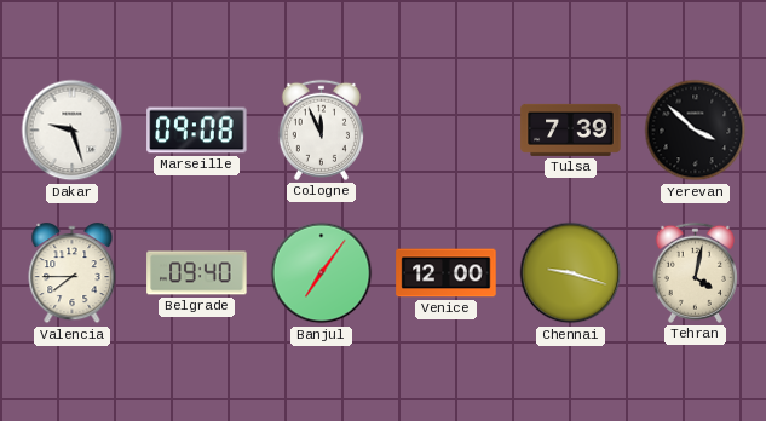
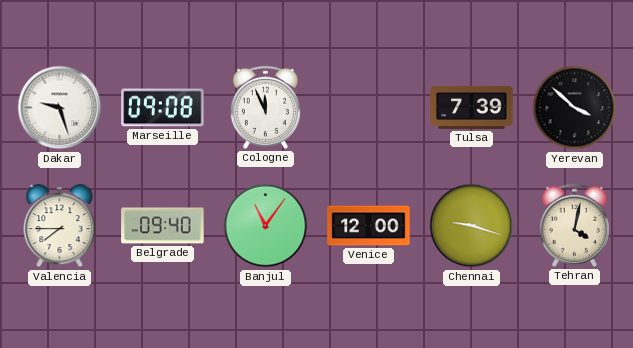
Banjul: 7:06 -> 11:06 (266, 226)
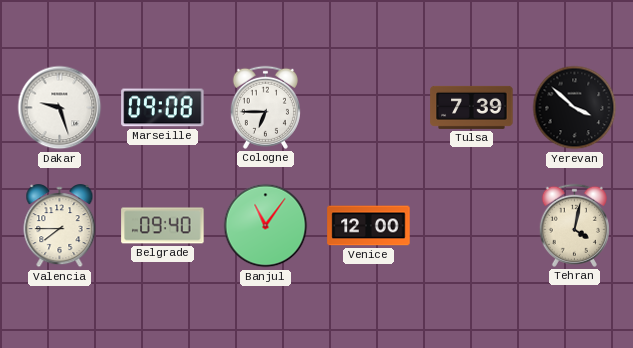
Cologne: 11:56 -> 6:45 (265, 107)
Chennai: 9:18 -> none (472, 226)
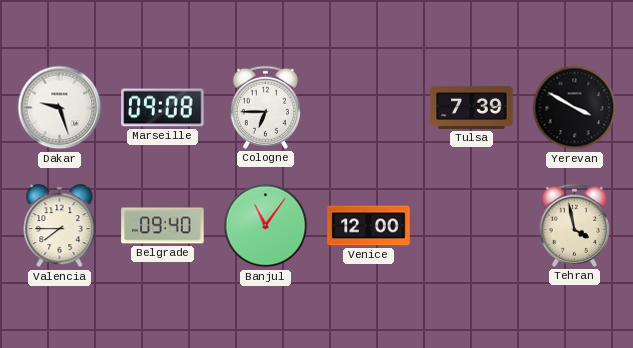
Yerevan: 3:52 -> 3:50 (575, 108)
Tehran: 4:02 -> 3:58 (574, 225)
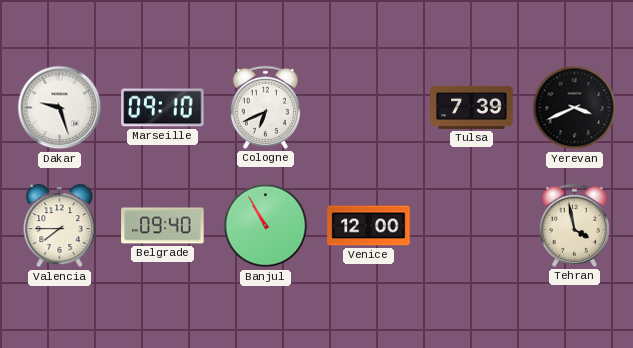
Marseille: 09:08 -> 09:10 (163, 108)
Cologne: 6:45 -> 6:41 (265, 107)
Yerevan: 3:50 -> 3:41 (575, 108)
Banjul: 11:06 -> 10:55 (266, 226)
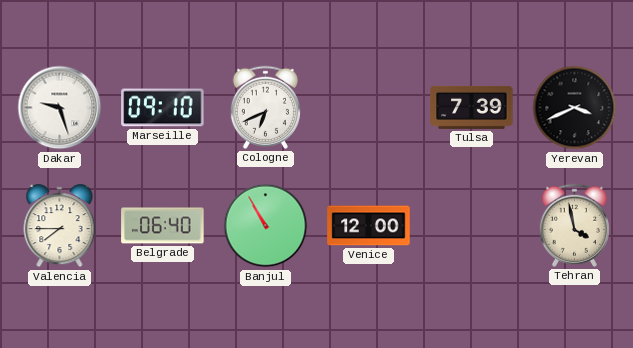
Belgrade: 09:40 -> 06:40 (163, 226)
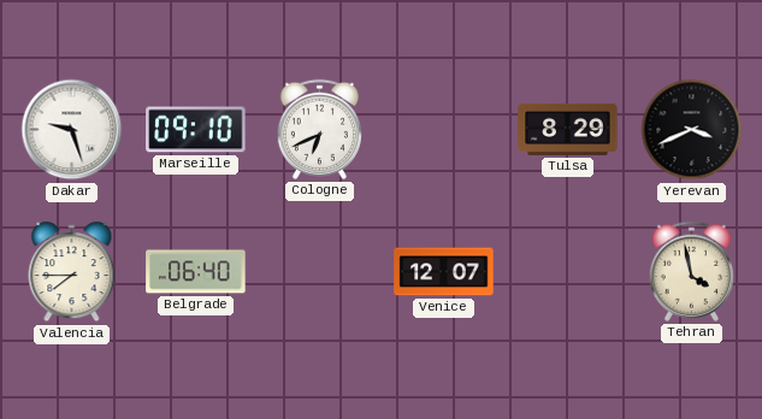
Tulsa: 7:39 -> 8:29 (568, 129)
Banjul: 10:55 -> none (266, 226)
Venice: 12:00 -> 12:07 (444, 272)
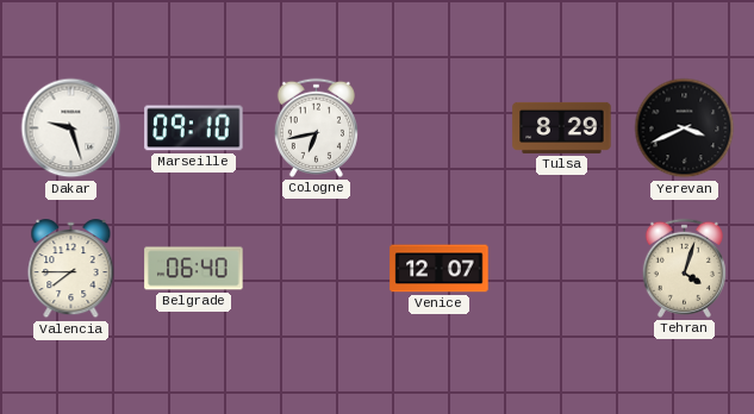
Cologne: 6:41 -> 6:43 (316, 127)
Tehran: 3:58 -> 4:03 (684, 268)
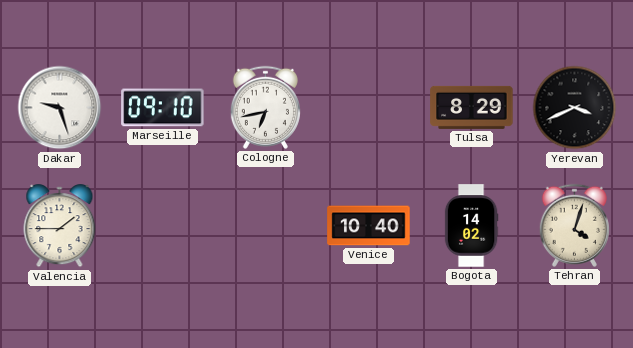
Valencia: 7:45 -> 1:45 (60, 226)
Belgrade: 06:40 -> none (194, 269)
Venice: 12:07 -> 10:40 (369, 226)
Bogota: none -> 14:02 (471, 226)
